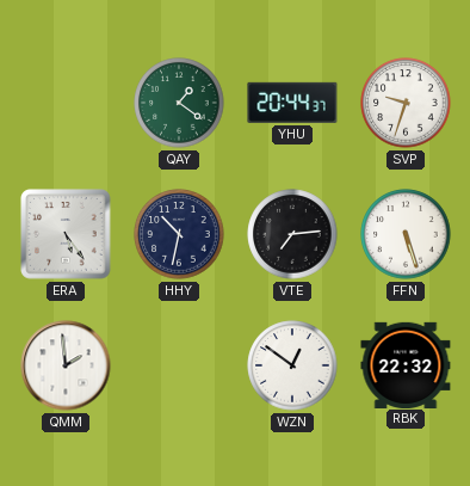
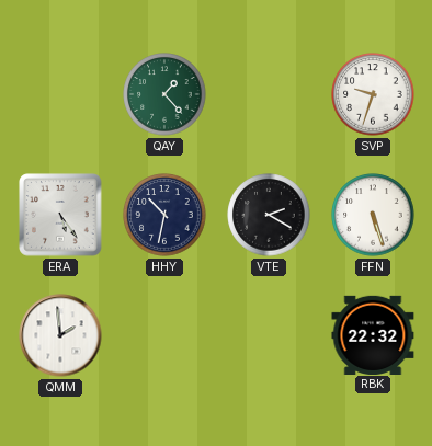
QAY: 1:21 -> 1:23 (164, 94)
YHU: 20:44 -> none (292, 103)
VTE: 7:14 -> 2:20 (269, 215)
WZN: 12:51 -> none (292, 365)
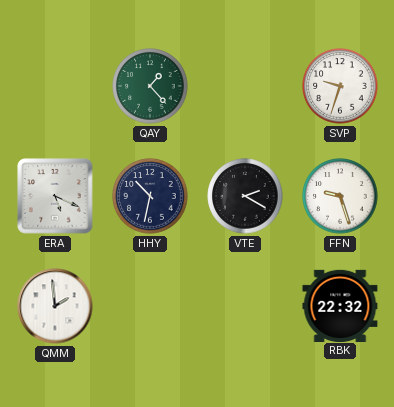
ERA: 5:24 -> 5:19 (55, 196)
FFN: 5:27 -> 9:27 (340, 196)
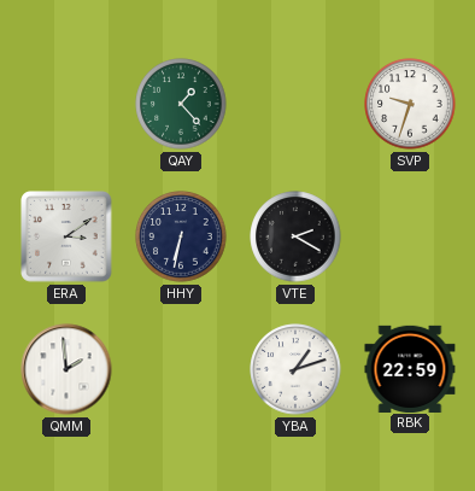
ERA: 5:19 -> 3:09 (66, 236)
HHY: 10:32 -> 6:32 (181, 236)
FFN: 9:27 -> none (340, 196)
YBA: none -> 1:12 (295, 369)
RBK: 22:32 -> 22:59 (410, 368)
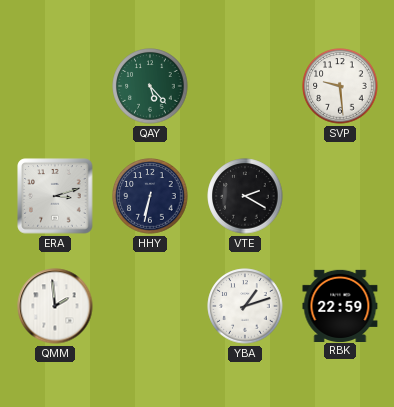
QAY: 1:23 -> 5:23 (150, 86)
SVP: 9:33 -> 9:29 (340, 86)
ERA: 3:09 -> 3:12 (55, 196)
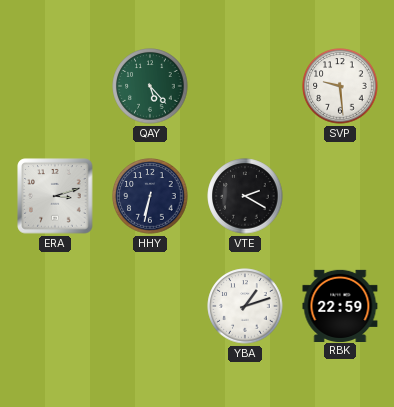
QMM: 1:59 -> none (55, 306)
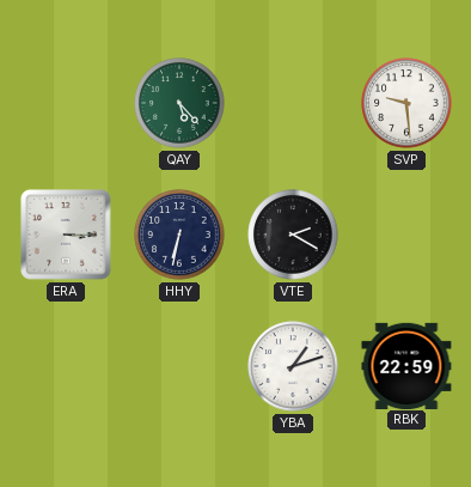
ERA: 3:12 -> 3:15 (66, 235)
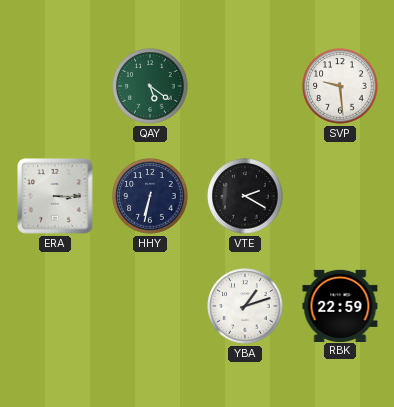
QAY: 5:23 -> 5:21 (150, 86)
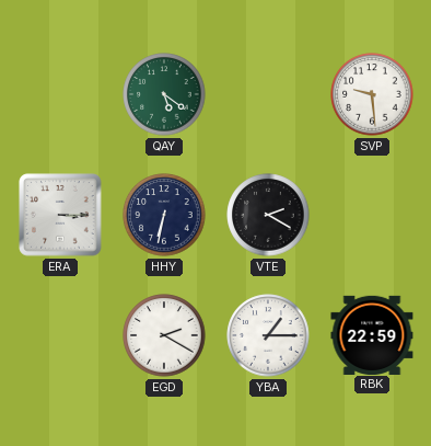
EGD: none -> 2:20 (164, 335)
YBA: 1:12 -> 1:15 (268, 335)
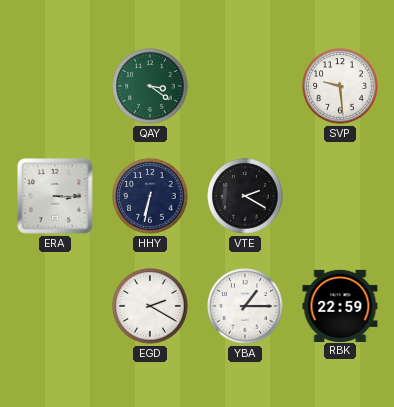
QAY: 5:21 -> 3:21 (150, 86)
